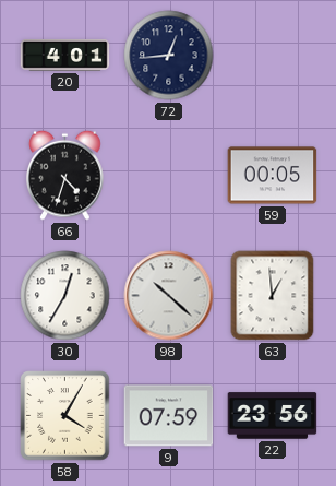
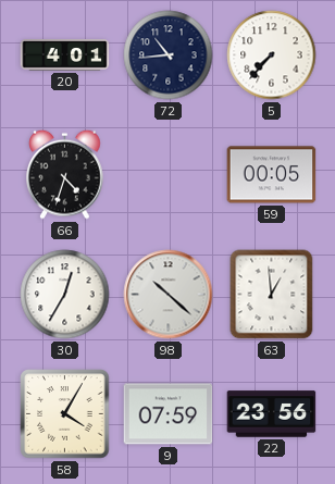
72: 12:44 -> 10:44 (169, 55)
5: none -> 7:37 (272, 55)
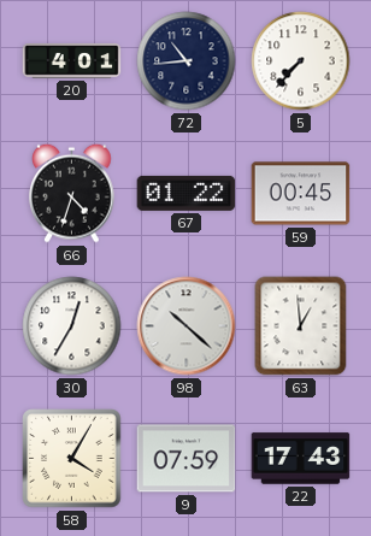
67: none -> 01:22 (187, 193)
59: 00:05 -> 00:45 (301, 194)
22: 23:56 -> 17:43 (301, 459)
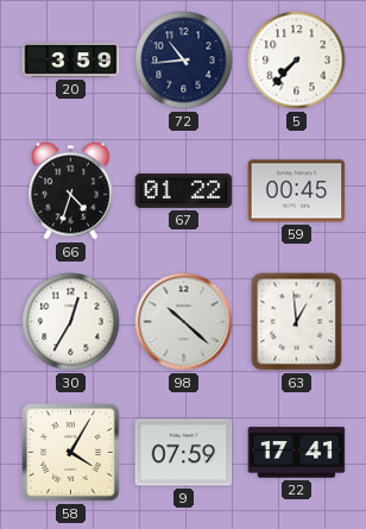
20: 4:01 -> 3:59 (71, 61)
22: 17:43 -> 17:41 (297, 453)
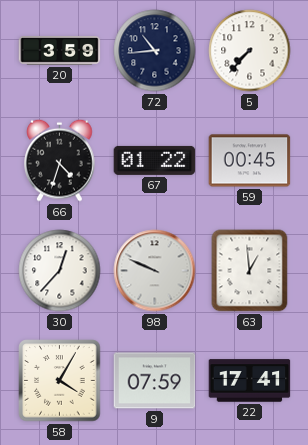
30: 12:35 -> 12:37 (60, 271)
98: 10:22 -> 9:49 (155, 271)
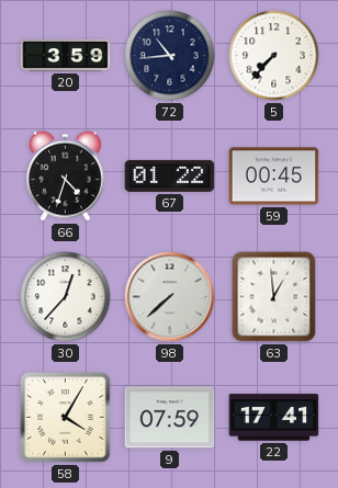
98: 9:49 -> 7:38 (170, 297)
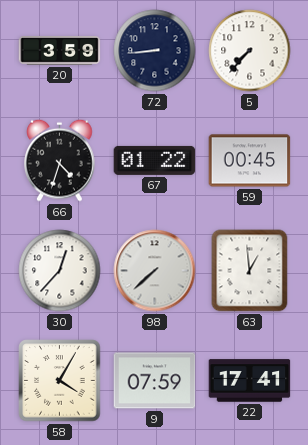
72: 10:44 -> 8:44 (155, 51)
